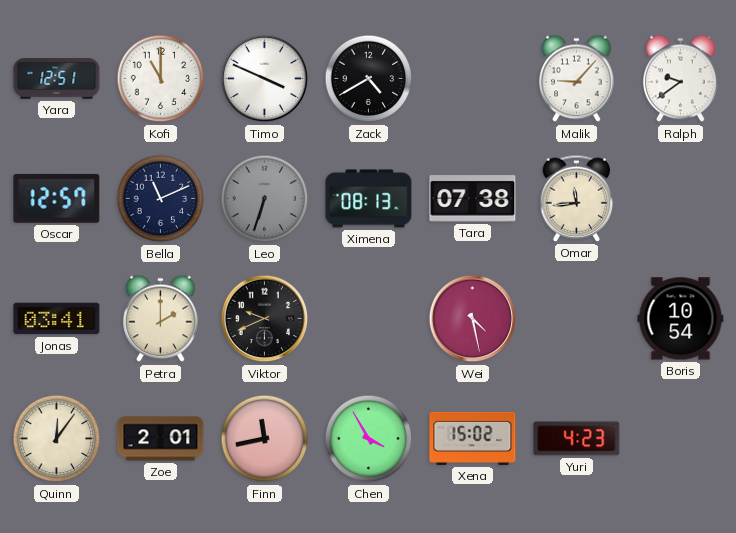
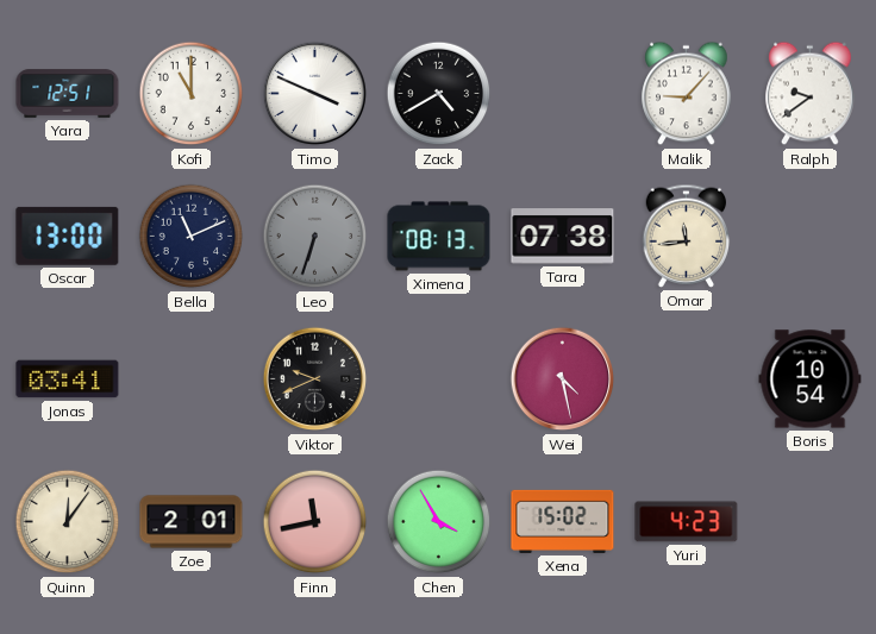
Oscar: 12:57 -> 13:00 (68, 236)
Petra: 2:00 -> none (161, 319)
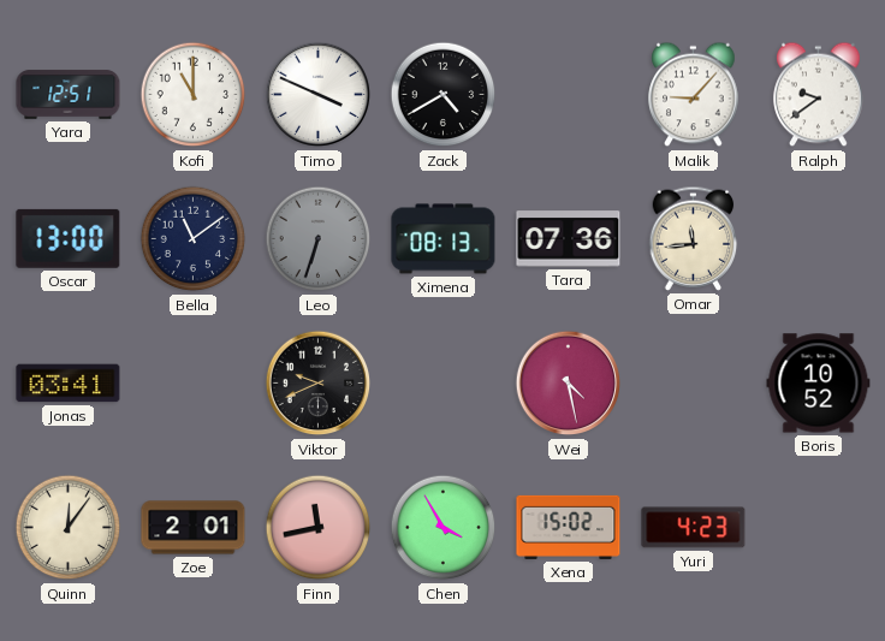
Bella: 11:11 -> 11:09 (194, 239)
Tara: 07:38 -> 07:36 (569, 239)
Boris: 10:54 -> 10:52 (819, 384)
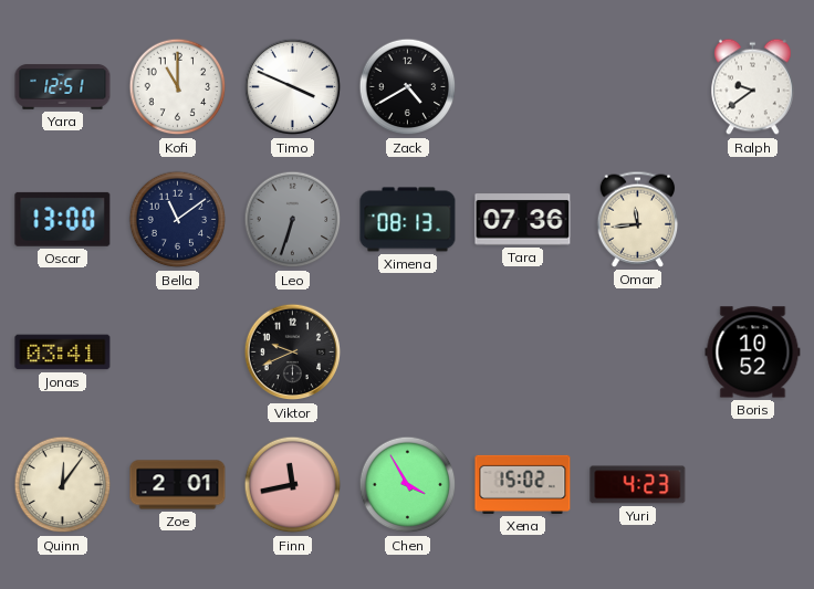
Malik: 9:07 -> none (694, 95)
Wei: 4:28 -> none (569, 384)
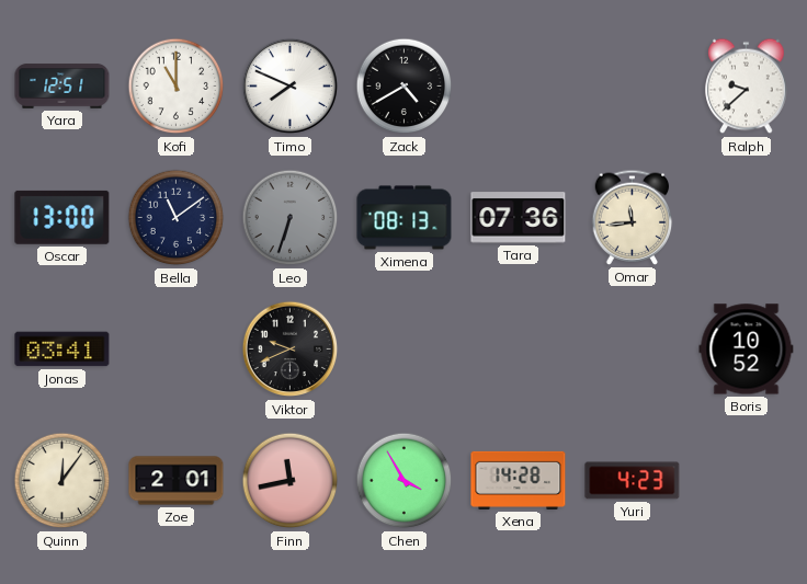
Timo: 3:49 -> 7:49 (291, 87)
Ralph: 9:39 -> 9:38 (747, 87)
Xena: 15:02 -> 14:28 (519, 480)
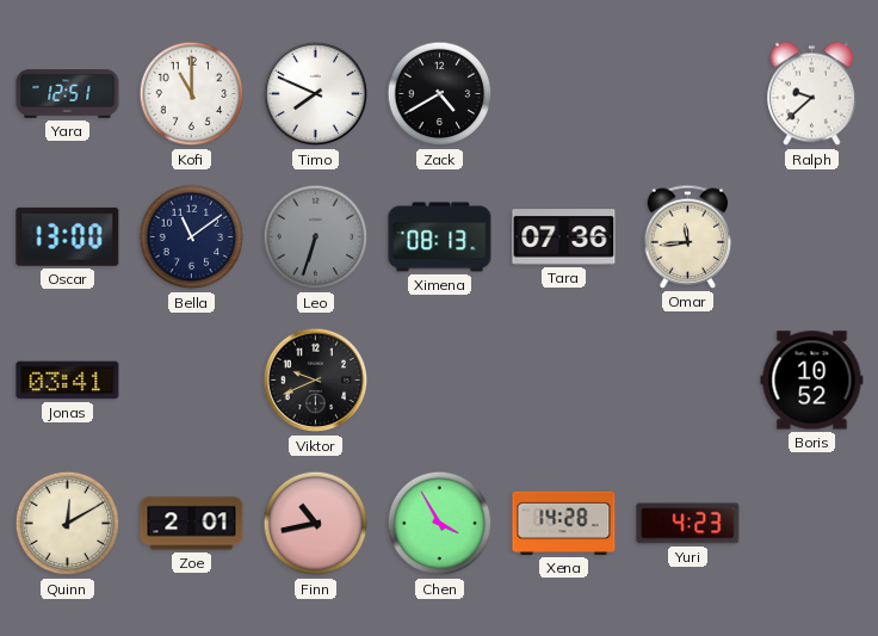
Quinn: 12:06 -> 12:10 (68, 524)
Finn: 11:43 -> 10:43 (316, 524)
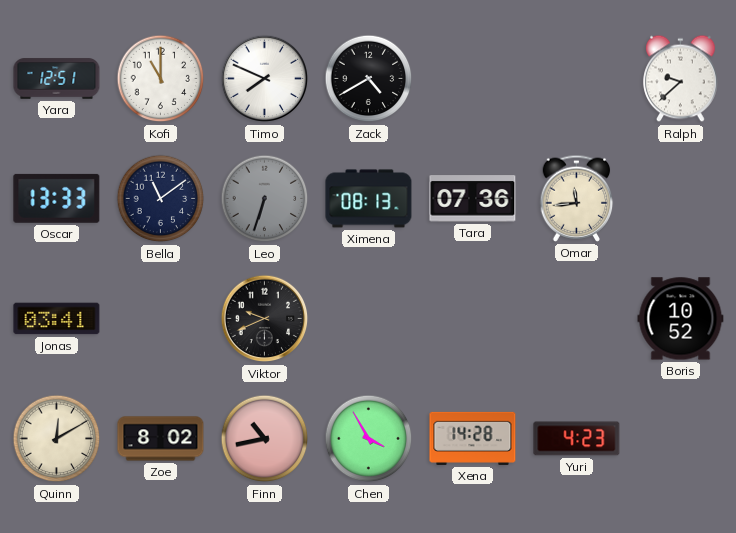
Oscar: 13:00 -> 13:33 (57, 198)
Zoe: 2:01 -> 8:02 (161, 439)
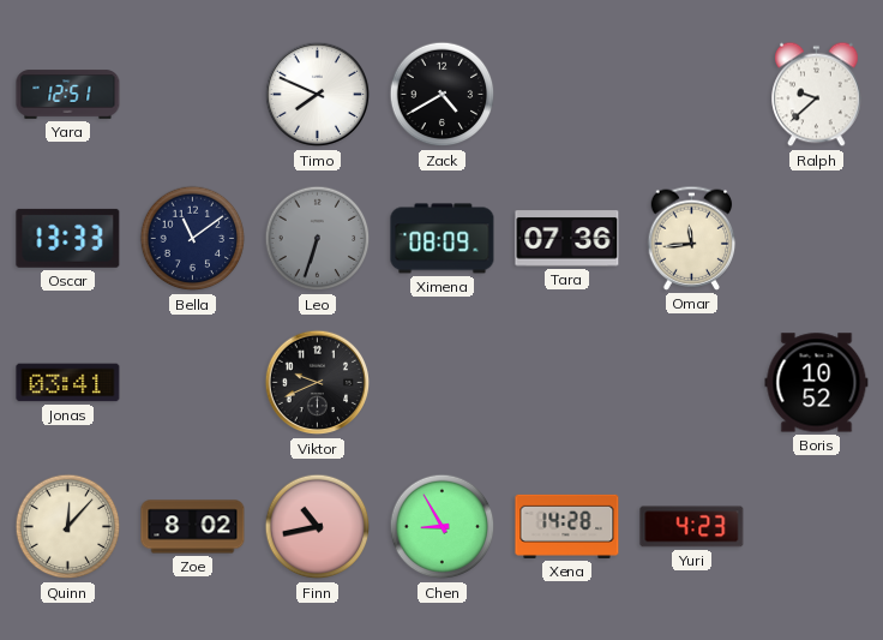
Kofi: 11:00 -> none (161, 79)
Ximena: 08:13 -> 08:09 (443, 239)
Quinn: 12:10 -> 12:07 (68, 527)
Chen: 3:55 -> 8:55 (443, 527)
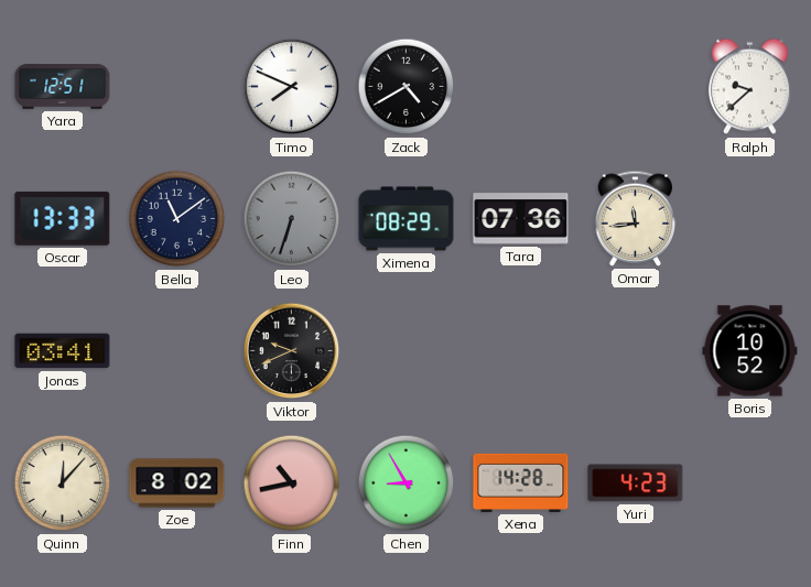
Ximena: 08:09 -> 08:29 (407, 219)
